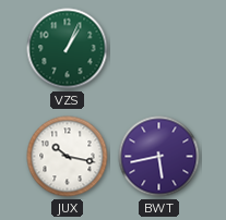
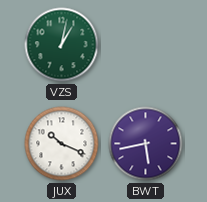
VZS: 1:04 -> 1:02 (62, 45)
JUX: 10:17 -> 10:19 (62, 144)
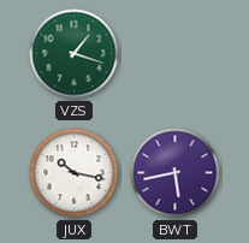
VZS: 1:02 -> 1:18 (75, 54)
JUX: 10:19 -> 10:17 (75, 173)
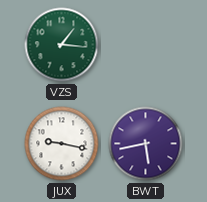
VZS: 1:18 -> 1:16 (62, 45)
JUX: 10:17 -> 9:17 (62, 144)
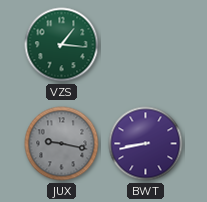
JUX dial: white -> grey (62, 144)
BWT: 5:43 -> 8:43 (146, 144)
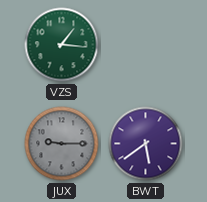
JUX: 9:17 -> 9:15 (62, 144)
BWT: 8:43 -> 5:39 (146, 144)
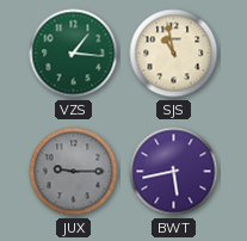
SJS: none -> 10:58 (174, 54)
BWT: 5:39 -> 5:43 (174, 172)
